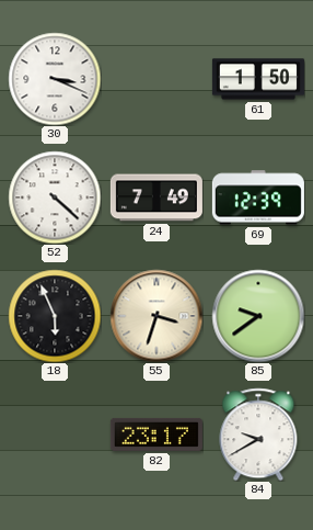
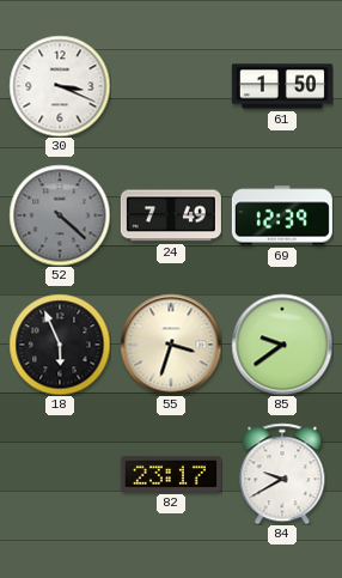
52 dial: white -> grey (60, 215)
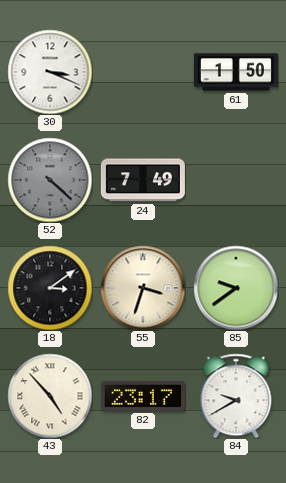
69: 12:39 -> none (282, 215)
18: 5:56 -> 3:09 (50, 288)
43: none -> 4:53 (50, 396)
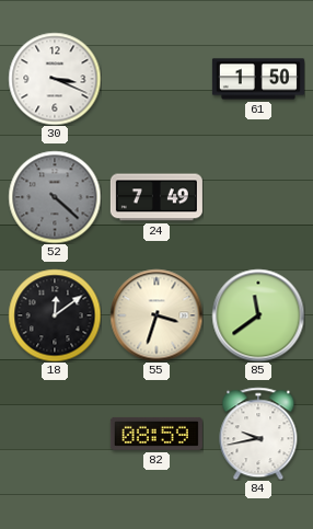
18: 3:09 -> 12:09 (55, 315)
85: 9:39 -> 11:39 (258, 315)
43: 4:53 -> none (50, 396)
82: 23:17 -> 08:59 (156, 434)
84: 9:40 -> 9:43 (258, 434)
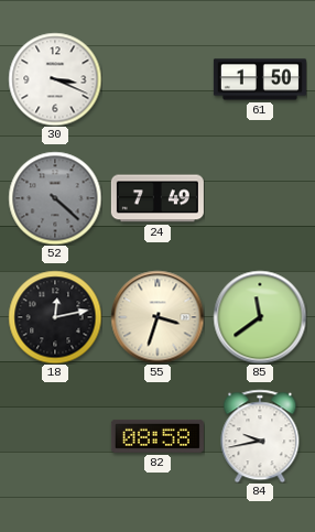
18: 12:09 -> 12:13 (55, 317)
82: 08:59 -> 08:58 (157, 436)
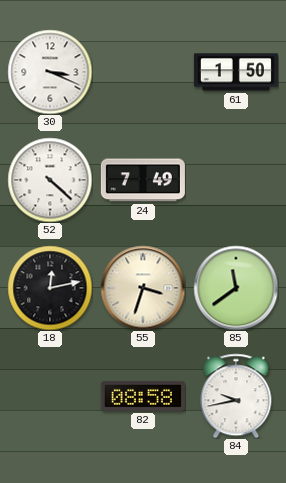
52 dial: grey -> white (50, 180)
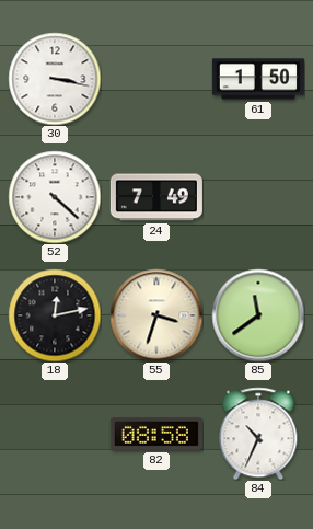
30: 3:19 -> 3:17 (55, 79)
84: 9:43 -> 10:34 (258, 434)
